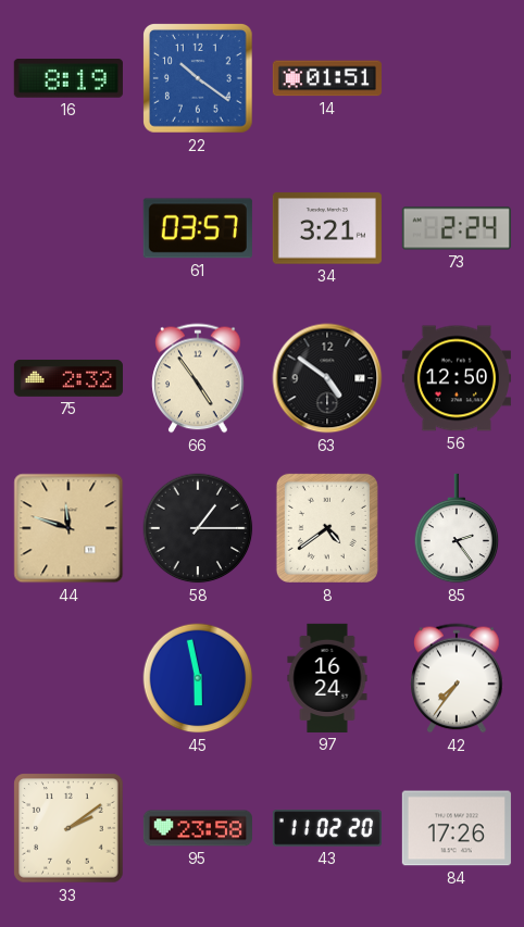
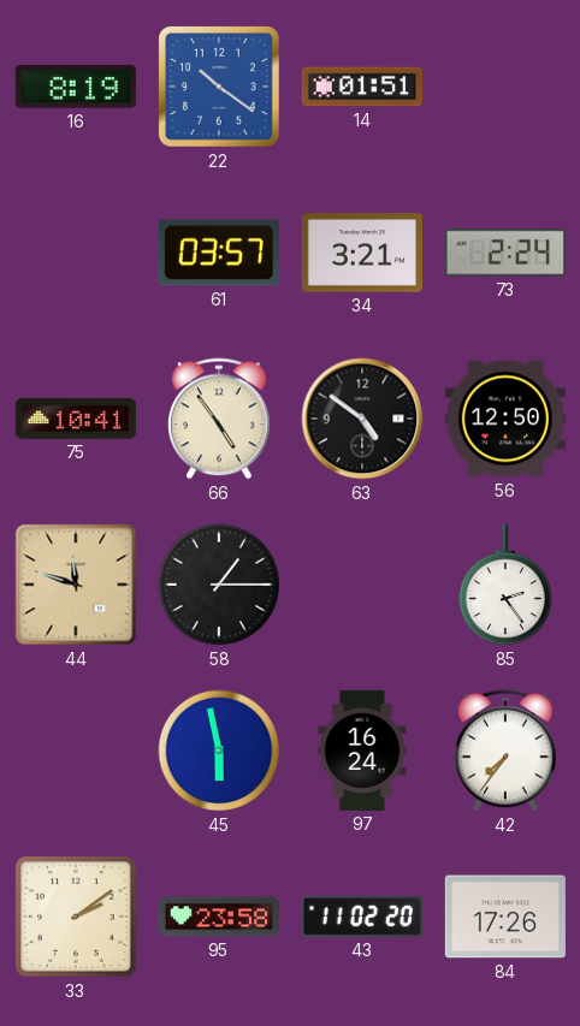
75: 2:32 -> 10:41 (76, 419)
8: 4:39 -> none (327, 528)
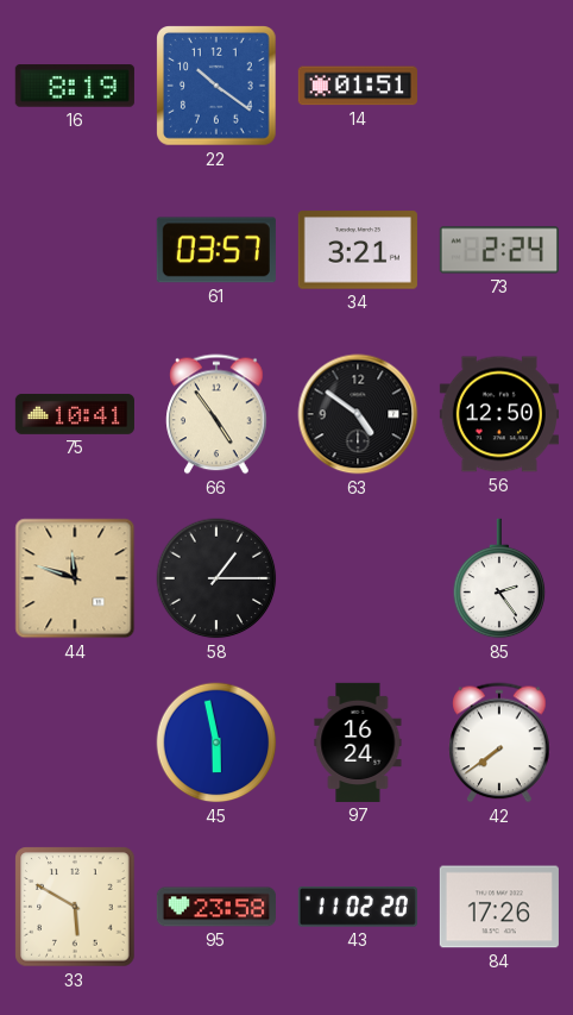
42: 7:36 -> 7:39 (499, 743)
33: 2:09 -> 5:50 (75, 907)
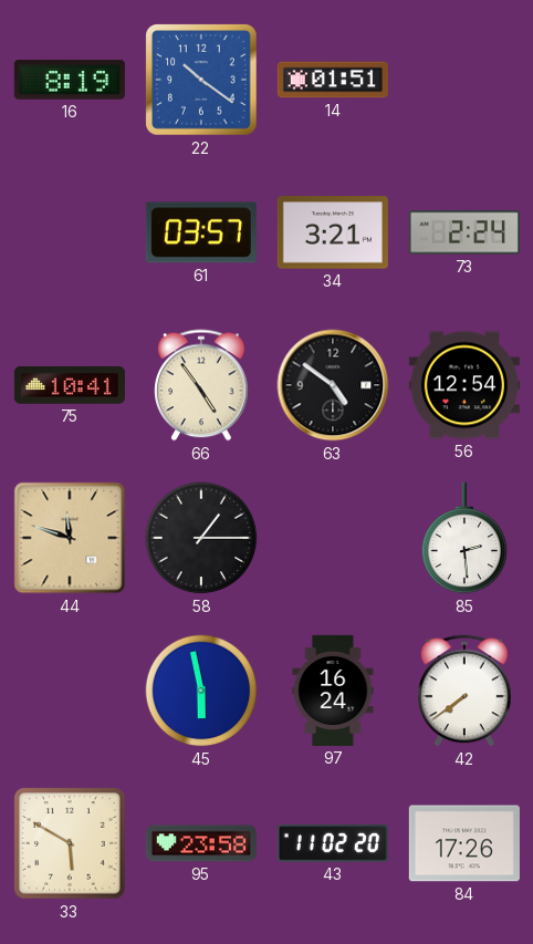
56: 12:50 -> 12:54 (464, 385)
85: 2:24 -> 2:29 (464, 538)
